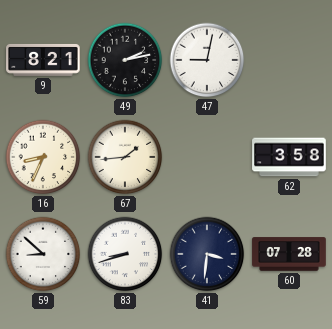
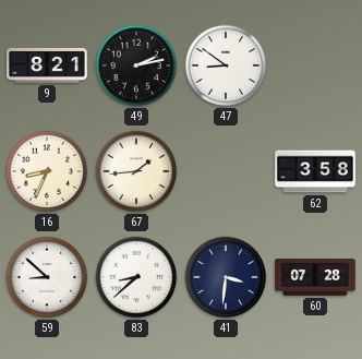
47: 9:02 -> 8:51 (226, 65)
83: 8:42 -> 8:38 (136, 277)
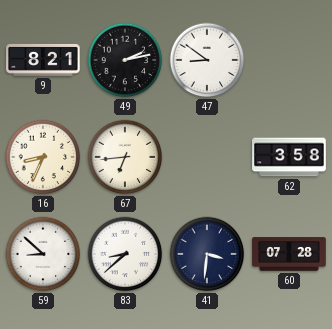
67: 1:44 -> 6:44 (125, 157)
